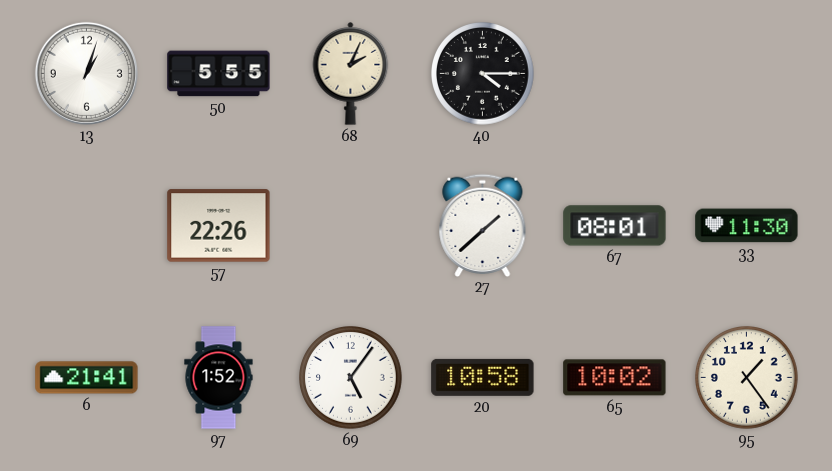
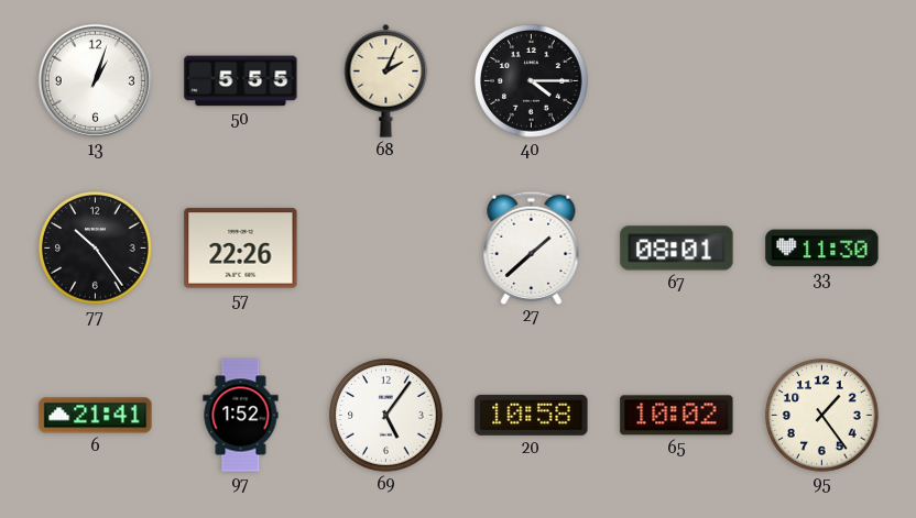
77: none -> 10:24 (96, 249)
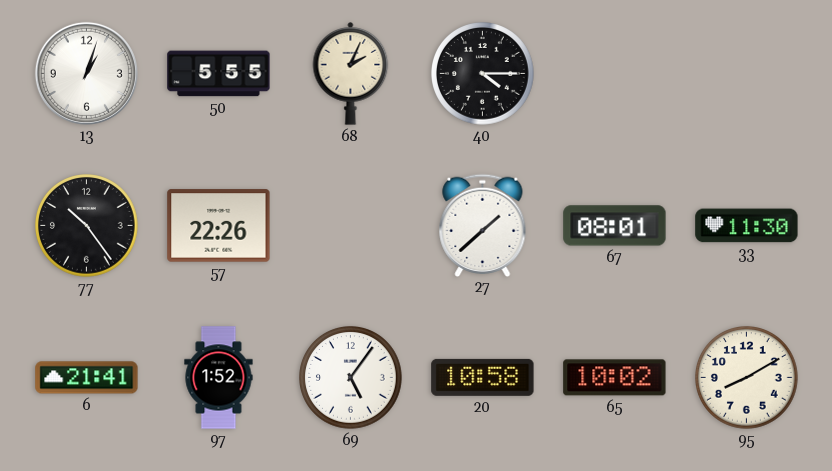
95: 1:24 -> 8:10 (747, 378)
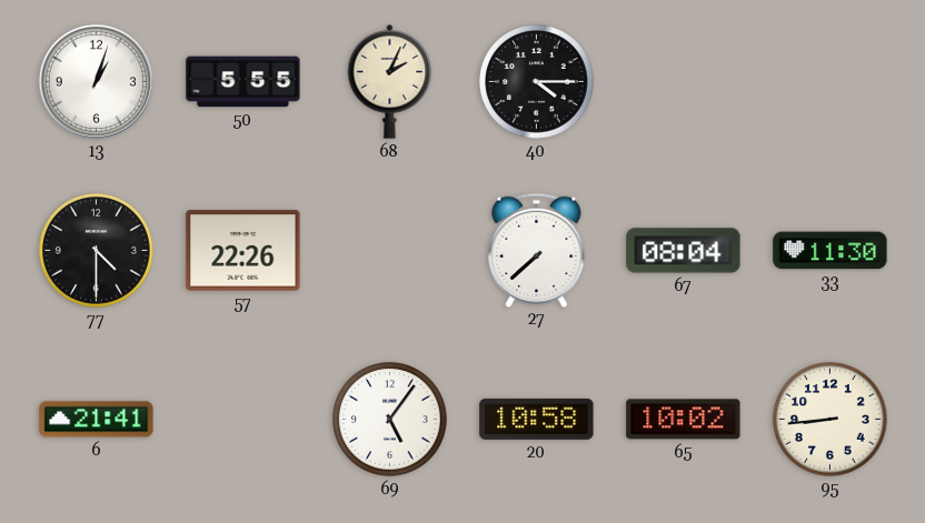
77: 10:24 -> 4:30 (97, 251)
27: 1:38 -> 7:38 (537, 250)
67: 08:01 -> 08:04 (684, 251)
97: 1:52 -> none (219, 378)
95: 8:10 -> 8:44 (830, 420)
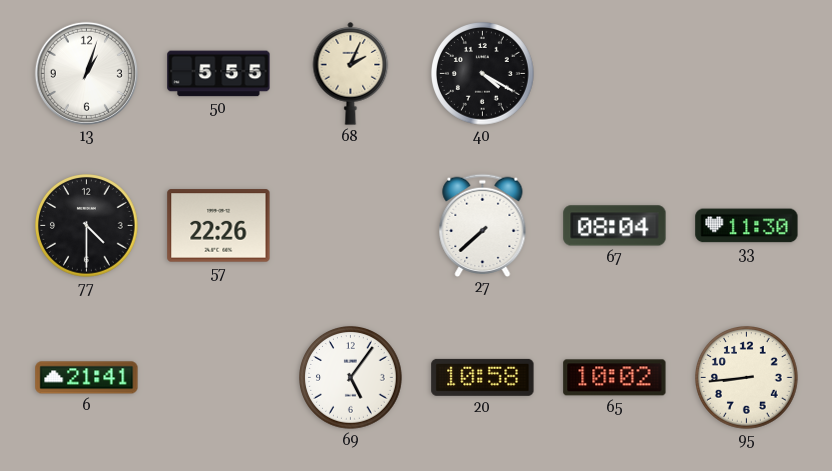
40: 4:15 -> 4:20 (483, 74)
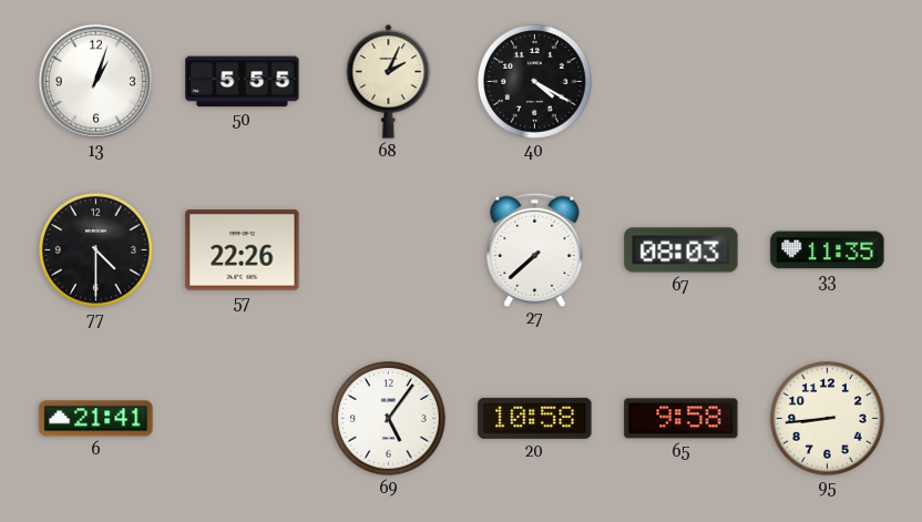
67: 08:04 -> 08:03 (682, 250)
33: 11:30 -> 11:35 (828, 250)
65: 10:02 -> 9:58 (682, 419)
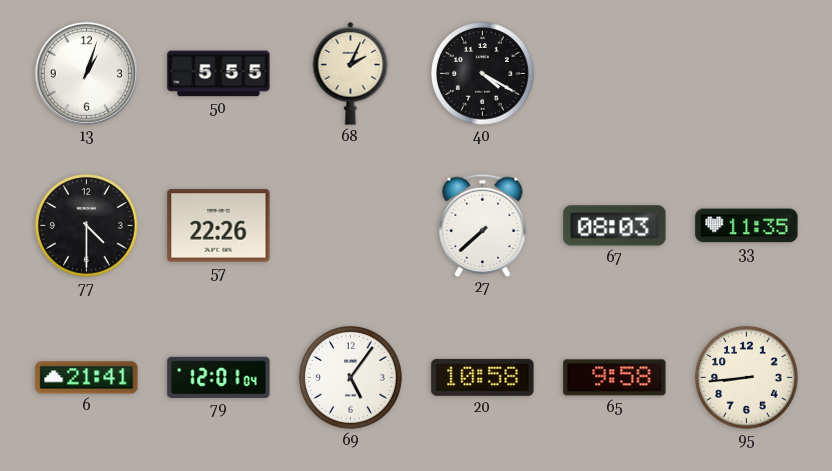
79: none -> 12:01 (219, 377)
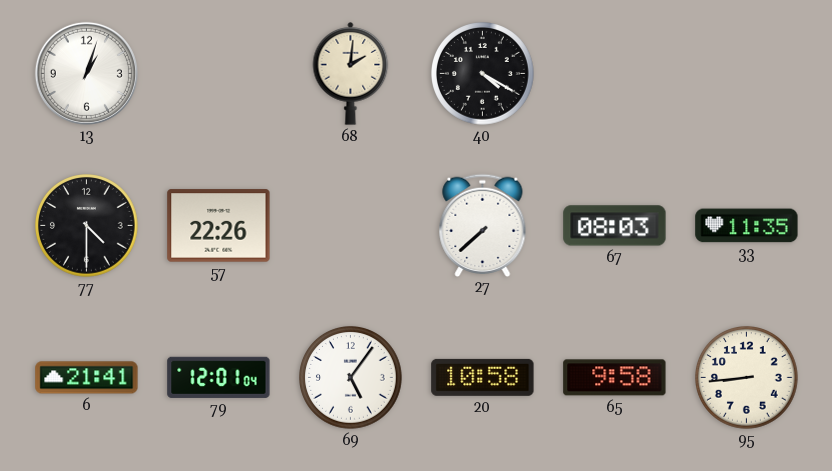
50: 5:55 -> none (219, 74)
68: 2:04 -> 2:01 (351, 74)
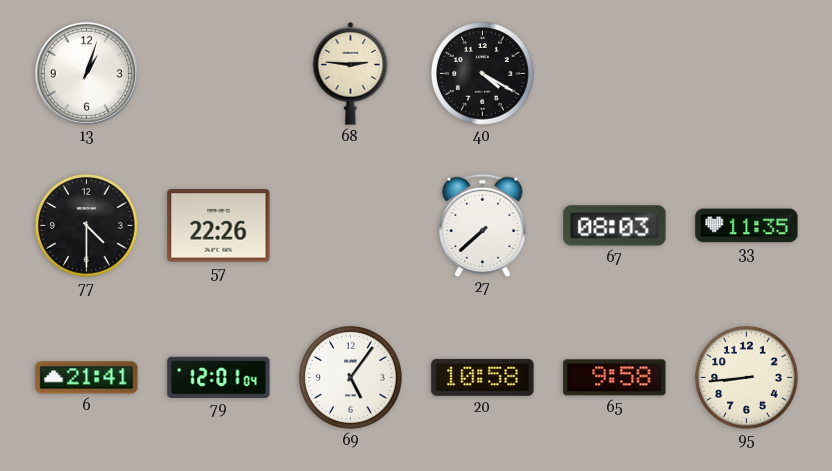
68: 2:01 -> 2:46 (351, 74)
